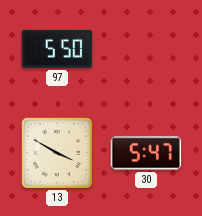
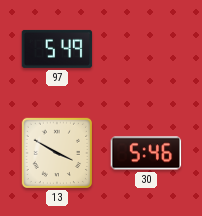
97: 5:50 -> 5:49 (57, 49)
30: 5:47 -> 5:46 (146, 153)
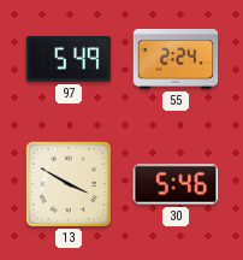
55: none -> 2:24 (176, 60)
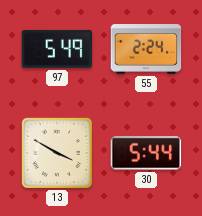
30: 5:46 -> 5:44 (146, 153)
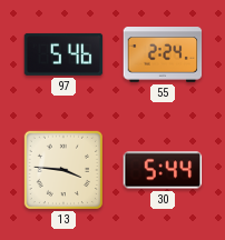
97: 5:49 -> 5:46 (63, 54)
13: 3:50 -> 3:46 (62, 169)
